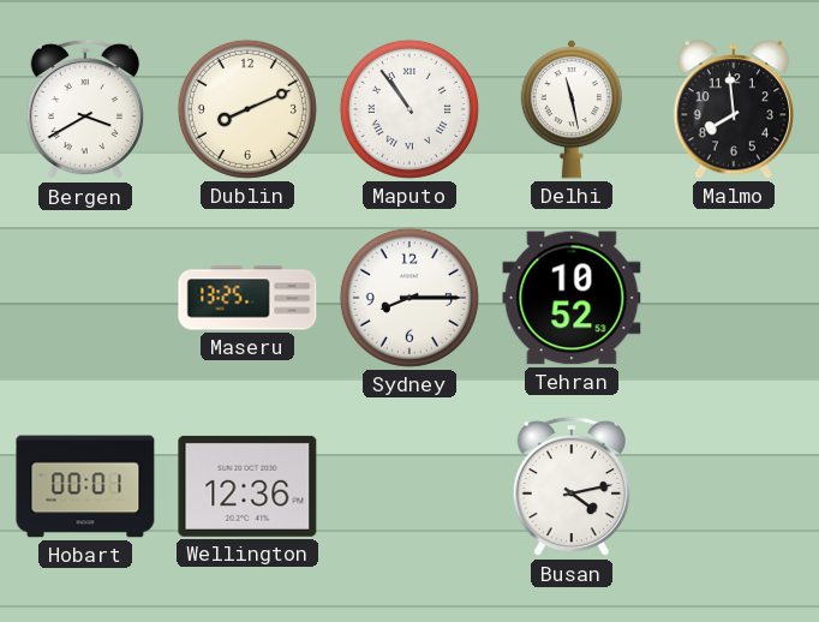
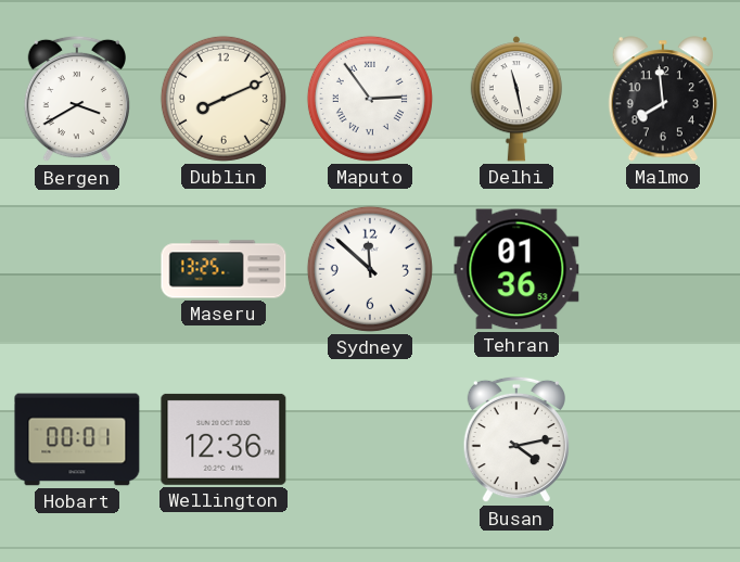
Maputo: 10:54 -> 2:54 (370, 99)
Sydney: 8:15 -> 11:52 (370, 269)
Tehran: 10:52 -> 01:36 (516, 269)
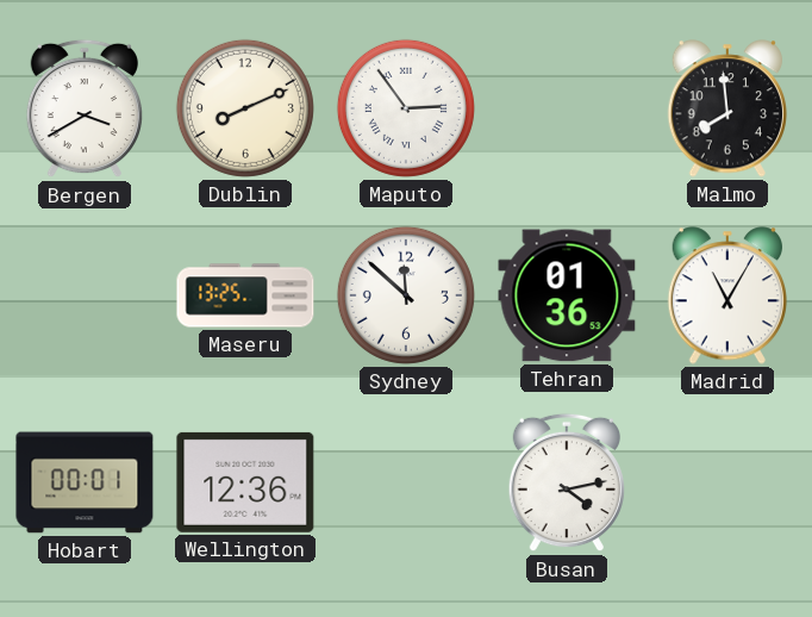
Delhi: 11:28 -> none (516, 99)
Madrid: none -> 11:05 (726, 295)
